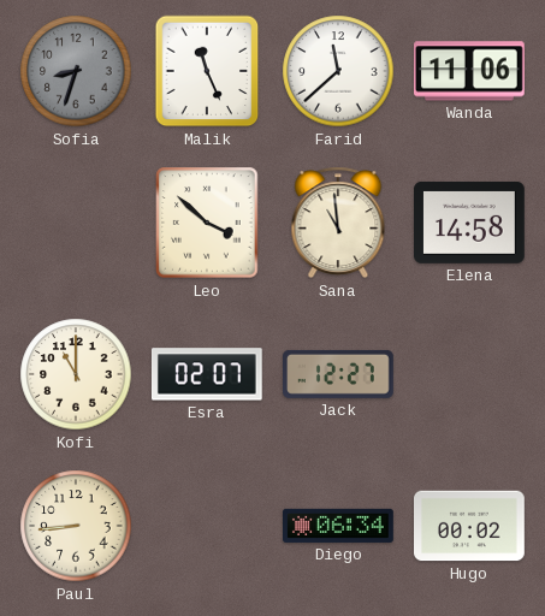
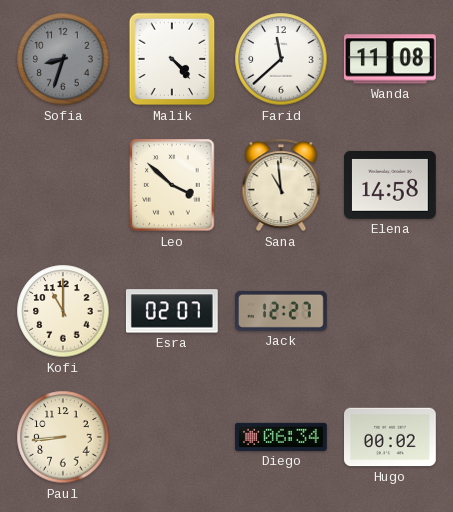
Malik: 11:26 -> 4:23 (172, 59)
Wanda: 11:06 -> 11:08 (390, 59)
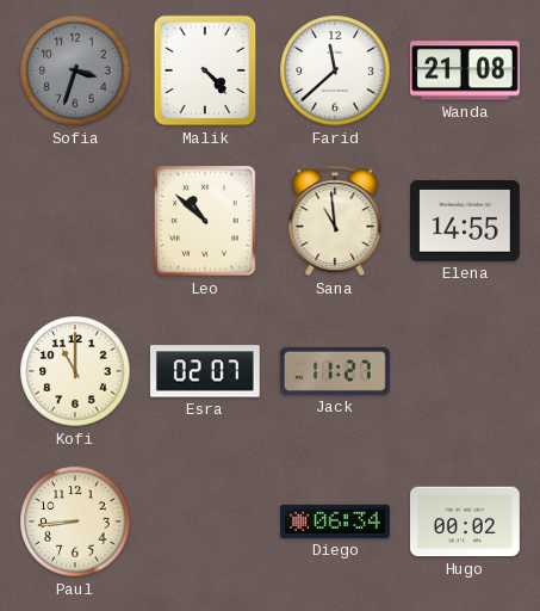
Sofia: 8:33 -> 3:33 (75, 70)
Wanda: 11:08 -> 21:08 (465, 70)
Leo: 3:52 -> 10:52 (205, 221)
Elena: 14:58 -> 14:55 (466, 221)
Jack: 12:27 -> 11:27 (336, 371)
